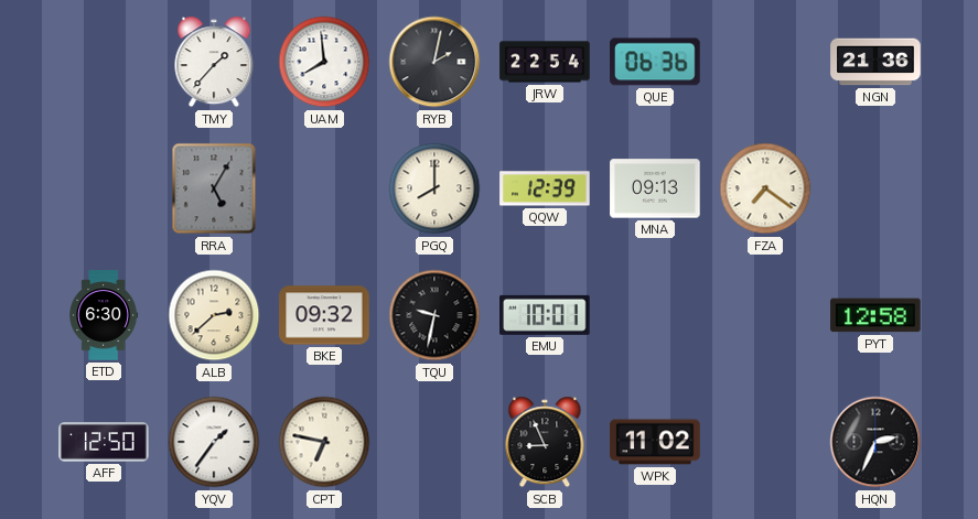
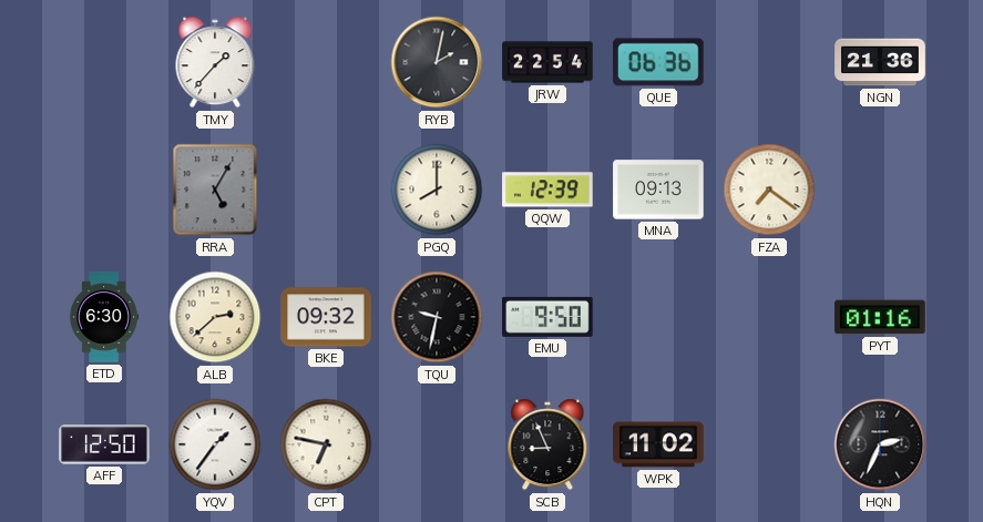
UAM: 7:59 -> none (324, 62)
EMU: 10:01 -> 9:50 (547, 317)
PYT: 12:58 -> 01:16 (880, 317)
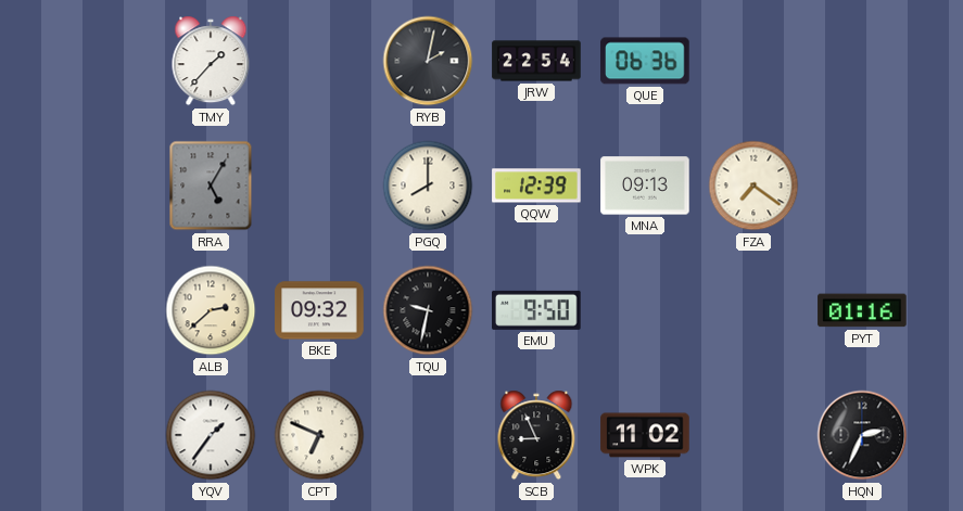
NGN: 21:36 -> none (880, 62)
ETD: 6:30 -> none (104, 317)
AFF: 12:50 -> none (104, 444)
CPT: 6:47 -> 6:49 (319, 435)
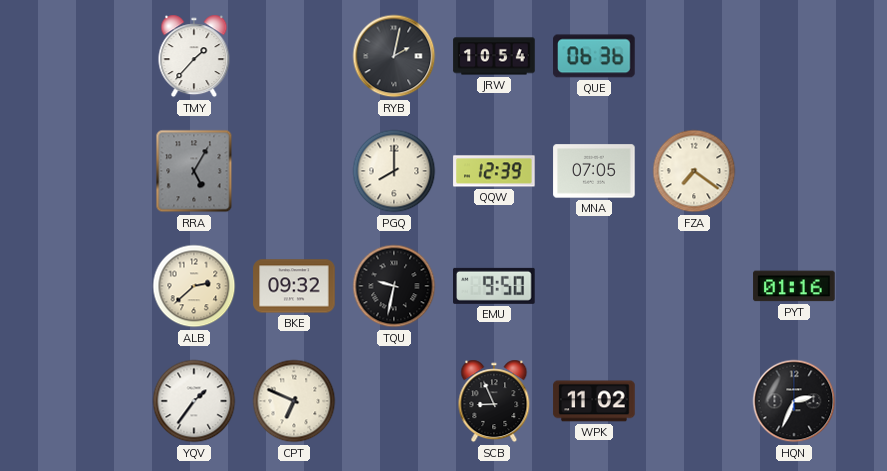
JRW: 22:54 -> 10:54 (494, 56)
MNA: 09:13 -> 07:05 (594, 171)
